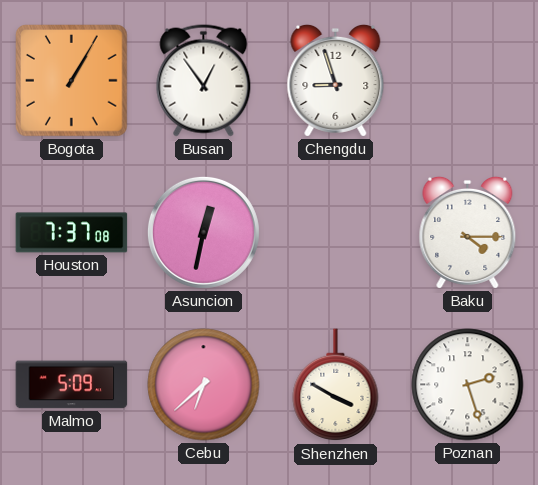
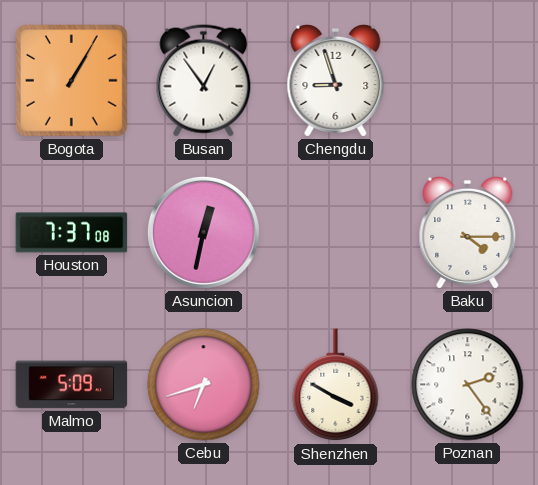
Cebu: 6:38 -> 6:42 (204, 385)
Poznan: 2:27 -> 2:24 (468, 385)
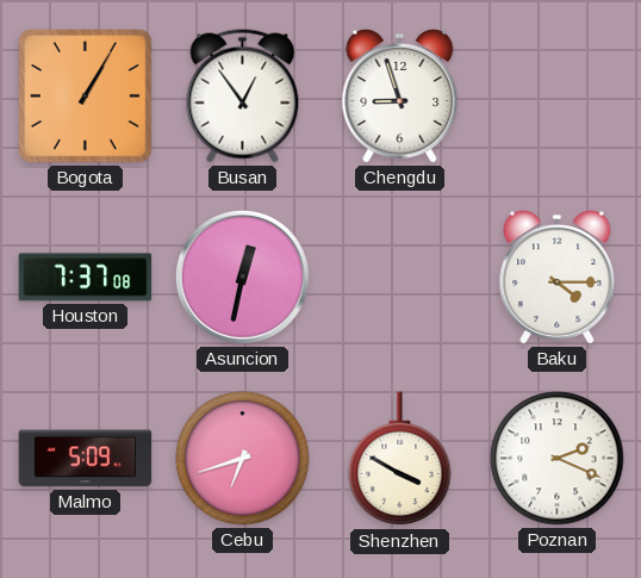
Poznan: 2:24 -> 2:19 (558, 459)
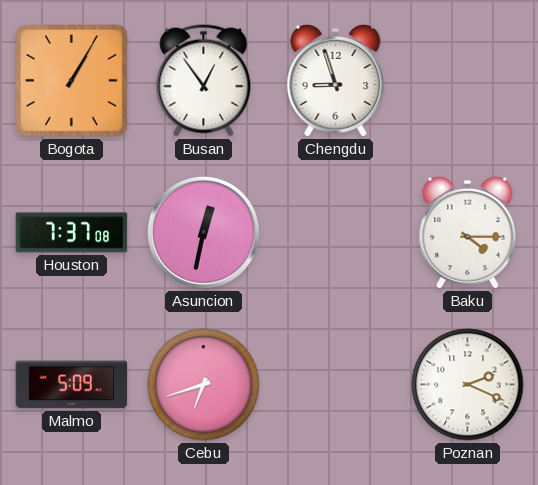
Shenzhen: 3:50 -> none (400, 459)
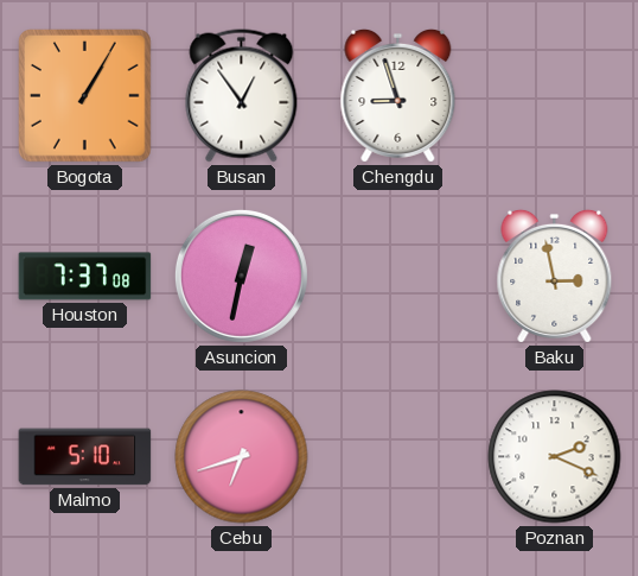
Baku: 4:15 -> 2:58 (555, 276)
Malmo: 5:09 -> 5:10 (85, 457)
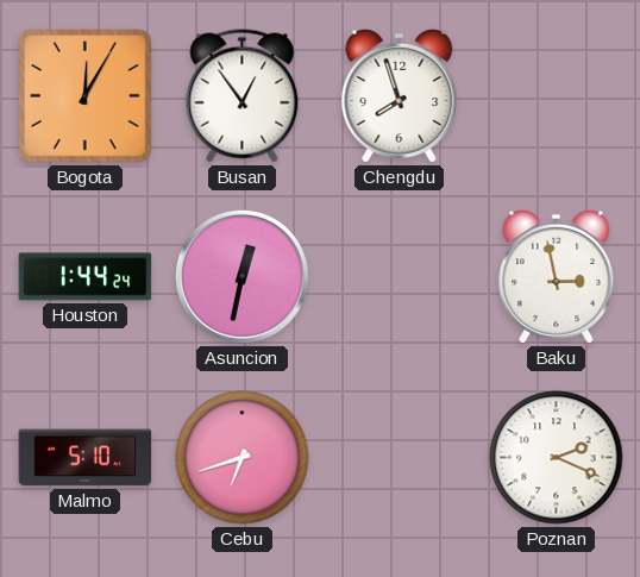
Bogota: 1:05 -> 12:05 (86, 96)
Chengdu: 8:57 -> 7:57 (400, 95)
Houston: 7:37 -> 1:44 (86, 277)
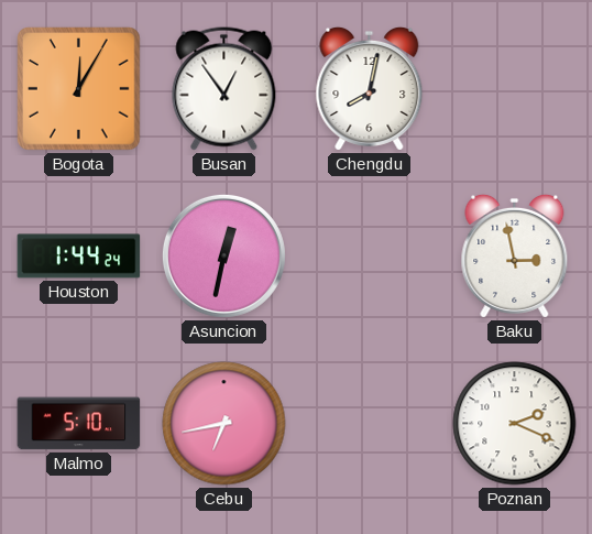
Chengdu: 7:57 -> 8:02 (370, 88)
Cebu: 6:42 -> 6:43 (224, 424)
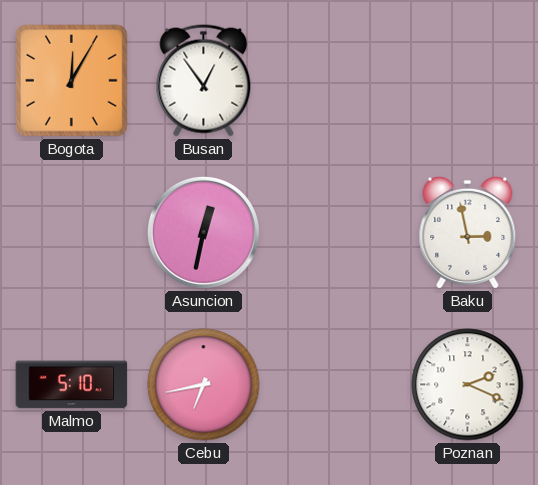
Chengdu: 8:02 -> none (370, 88)
Houston: 1:44 -> none (79, 257)
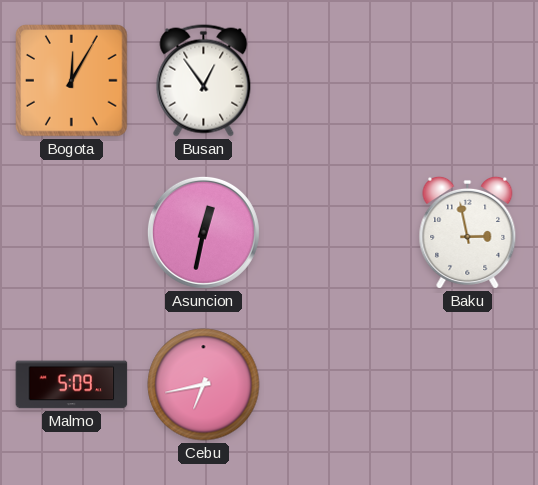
Malmo: 5:10 -> 5:09 (72, 385)
Poznan: 2:19 -> none (468, 385)
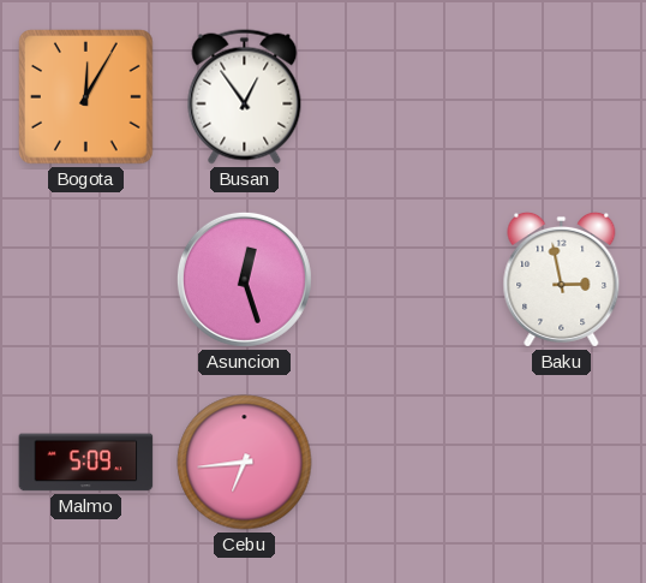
Asuncion: 12:32 -> 12:27 (244, 279)
Cebu: 6:43 -> 6:44 (245, 463)
